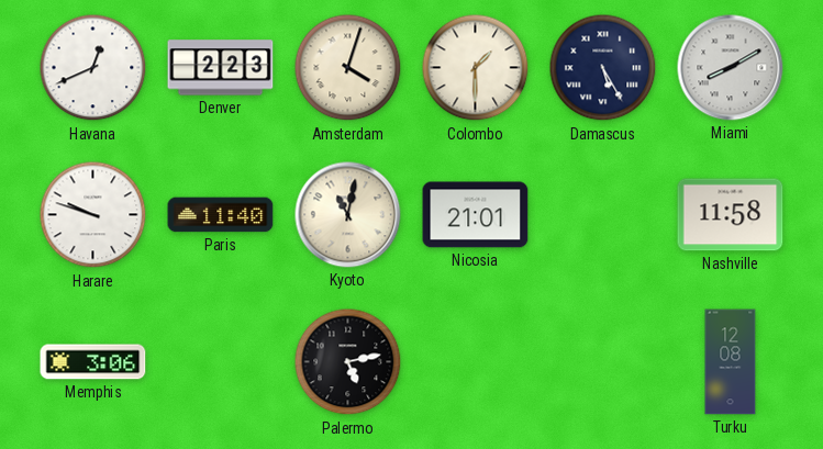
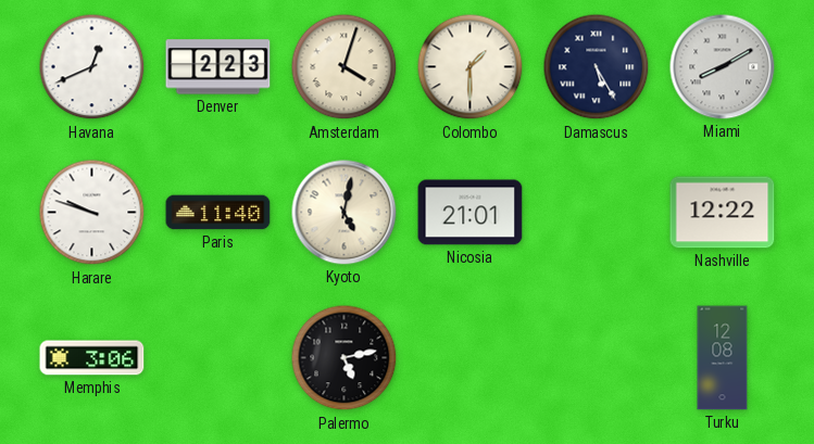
Kyoto: 11:02 -> 5:02 (345, 213)
Nashville: 11:58 -> 12:22 (723, 213)
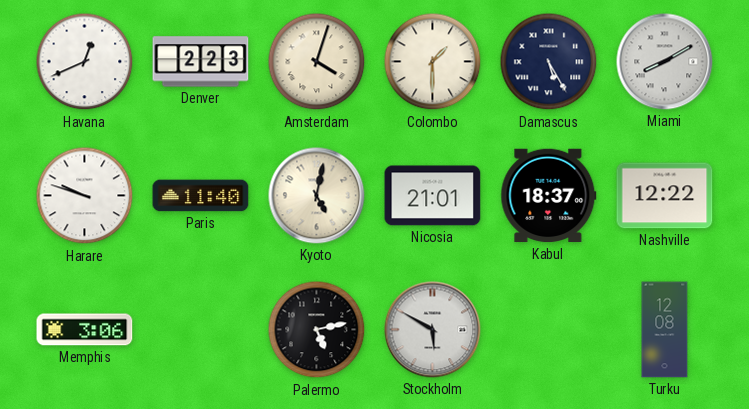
Kabul: none -> 18:37 (549, 196)
Stockholm: none -> 5:50 (433, 330)
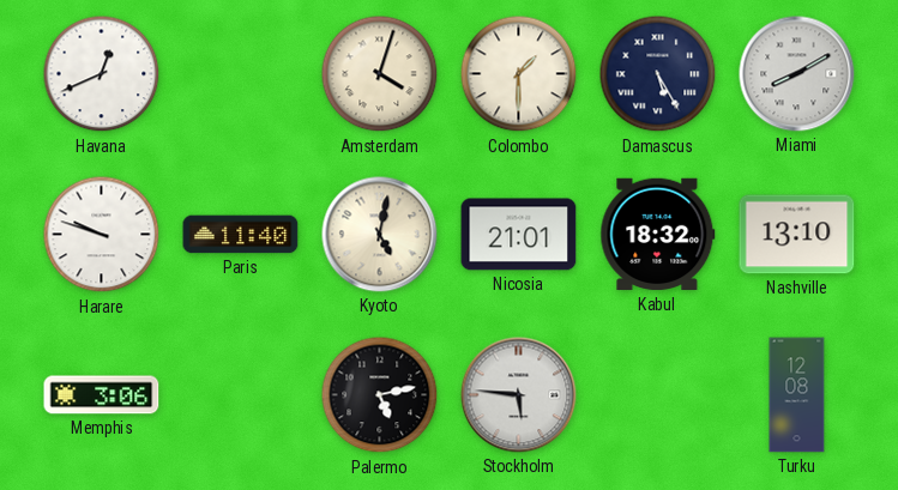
Denver: 2:23 -> none (201, 62)
Kabul: 18:37 -> 18:32 (658, 235)
Nashville: 12:22 -> 13:10 (797, 235)
Stockholm: 5:50 -> 5:46 (519, 395)
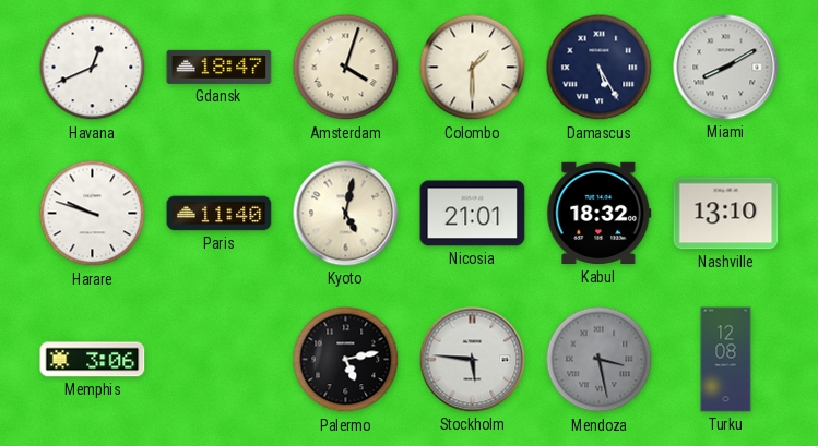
Gdansk: none -> 18:47 (220, 67)
Mendoza: none -> 3:28 (600, 360)
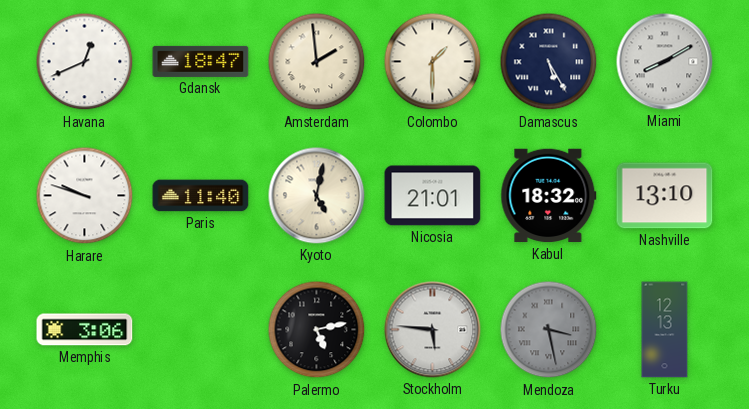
Amsterdam: 4:03 -> 1:59 (317, 62)
Turku: 12:08 -> 12:13 (665, 330)
